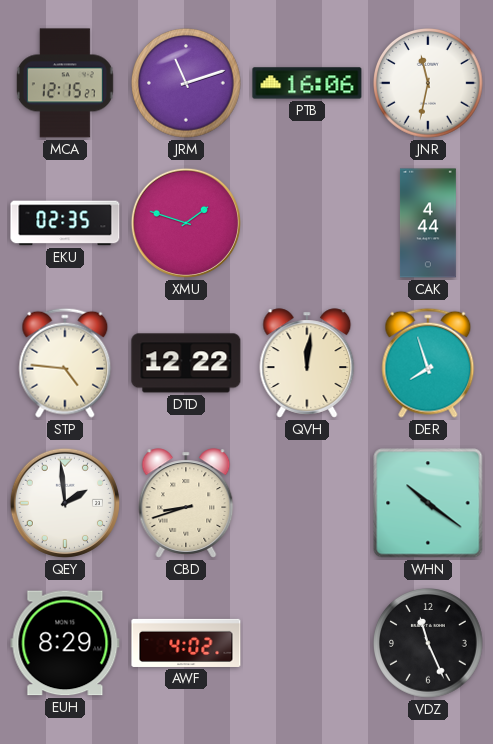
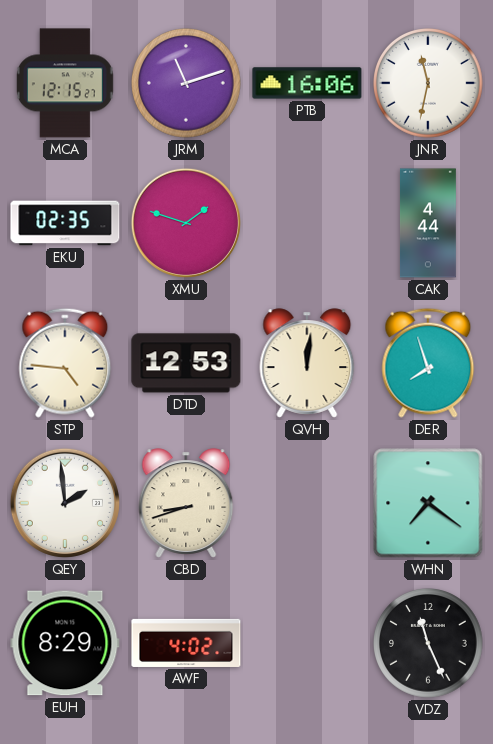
DTD: 12:22 -> 12:53 (186, 363)
WHN: 10:21 -> 7:21 (428, 503)
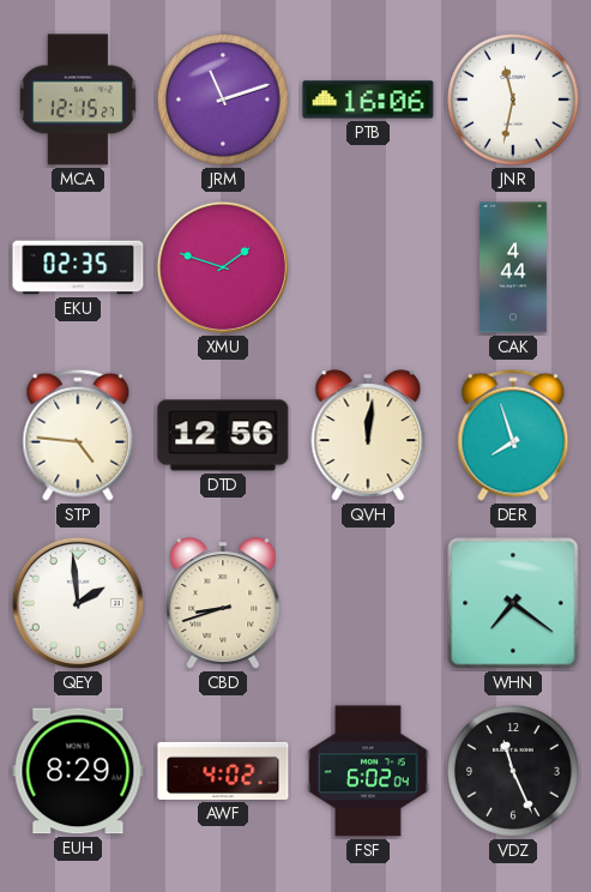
DTD: 12:53 -> 12:56 (223, 435)
FSF: none -> 6:02 (368, 771)
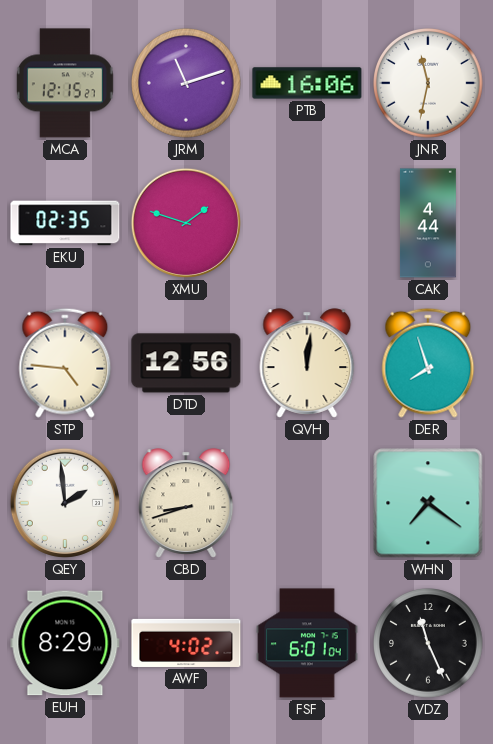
FSF: 6:02 -> 6:01 (307, 643)
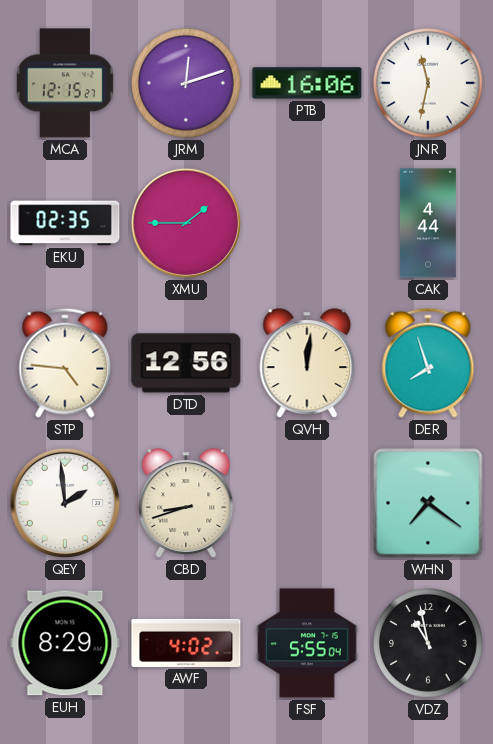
JRM: 11:12 -> 12:12 (187, 84)
XMU: 1:48 -> 1:45 (186, 223)
FSF: 6:01 -> 5:55 (307, 643)
VDZ: 11:26 -> 10:58 (429, 644)
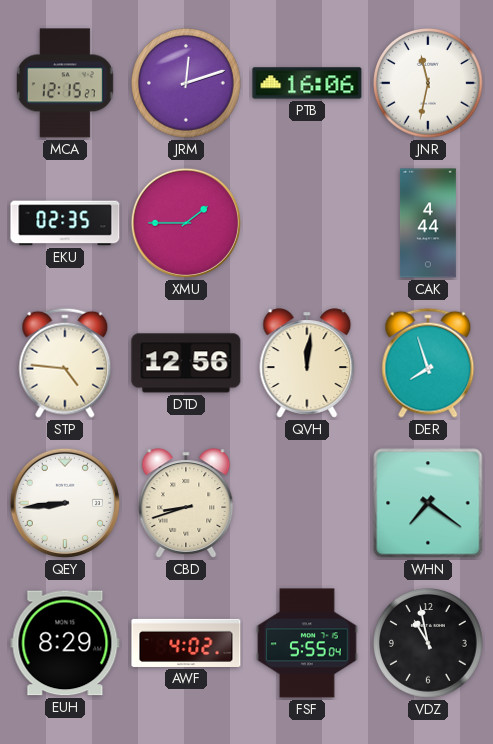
QEY: 1:59 -> 8:44 (65, 503)
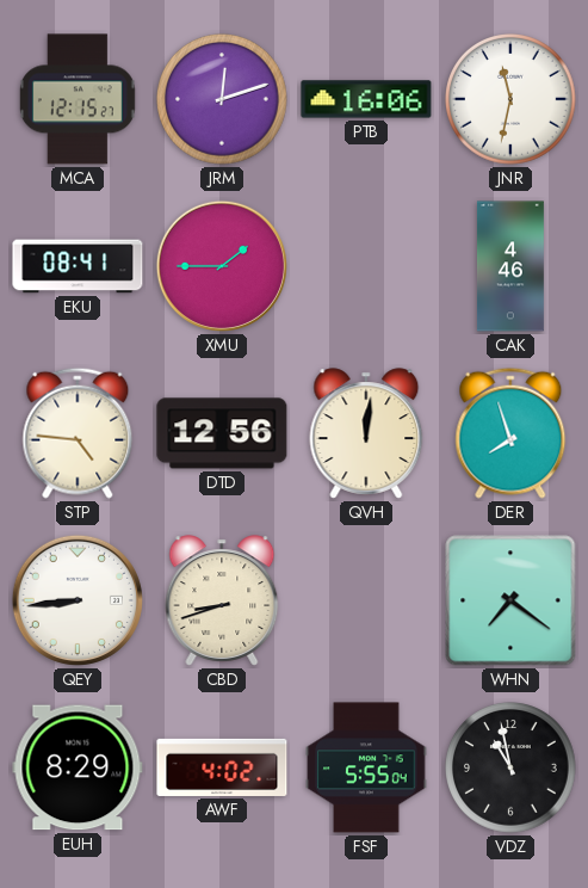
EKU: 02:35 -> 08:41 (78, 266)
CAK: 4:44 -> 4:46 (510, 266)
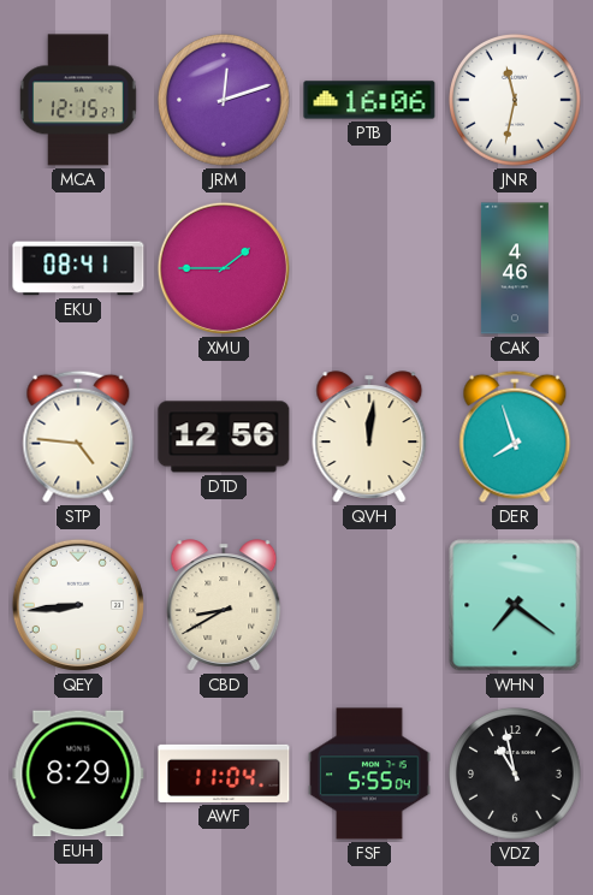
CBD: 8:42 -> 8:40 (224, 605)
AWF: 4:02 -> 11:04 (224, 774)
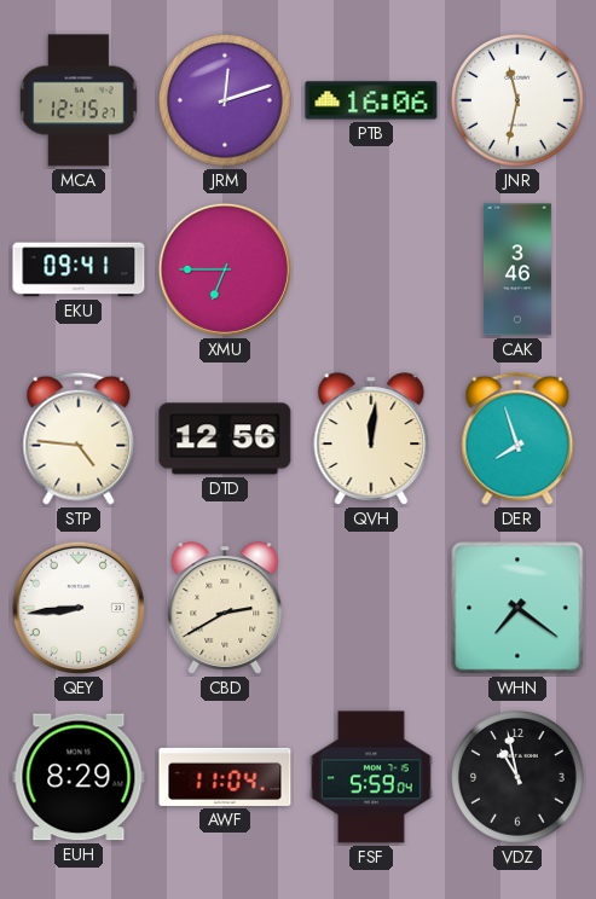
EKU: 08:41 -> 09:41 (79, 269)
XMU: 1:45 -> 6:45 (225, 269)
CAK: 4:46 -> 3:46 (517, 269)
CBD: 8:40 -> 2:40 (225, 608)
FSF: 5:55 -> 5:59 (371, 777)
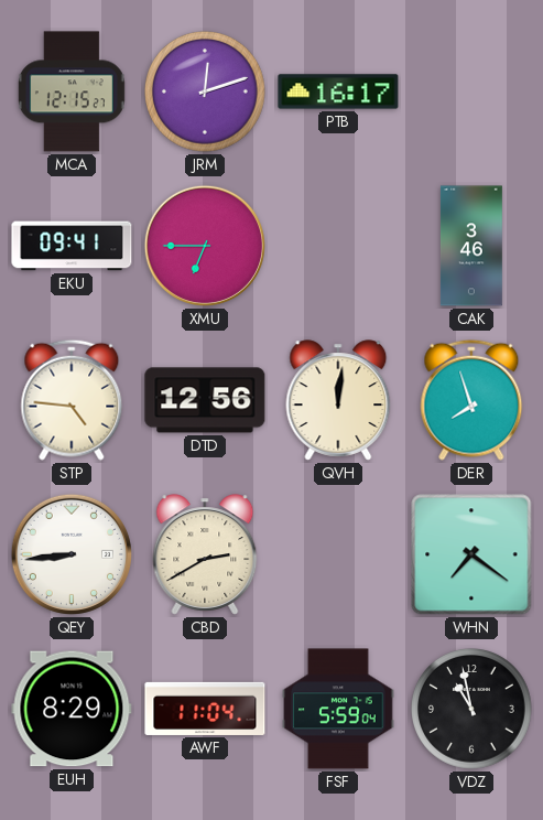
PTB: 16:06 -> 16:17 (338, 91)
JNR: 11:32 -> none (519, 101)
